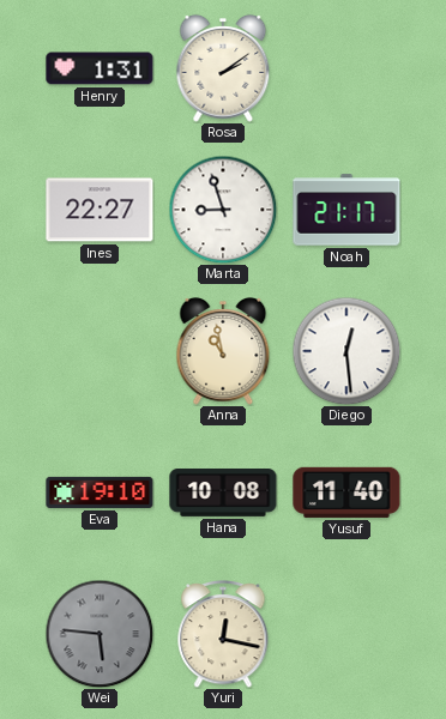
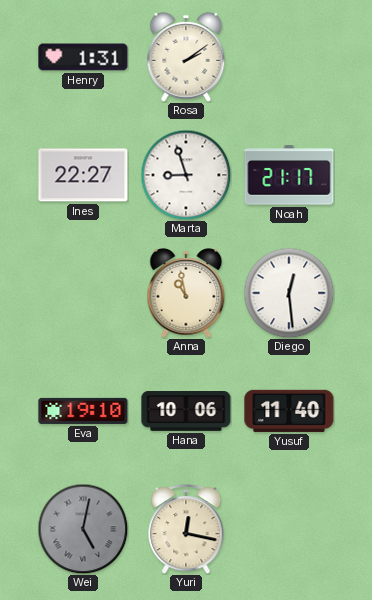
Hana: 10:08 -> 10:06 (186, 412)
Wei: 5:46 -> 5:02 (83, 529)
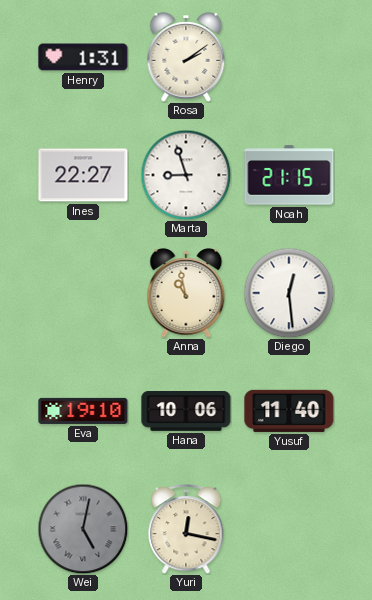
Noah: 21:17 -> 21:15 (289, 175)
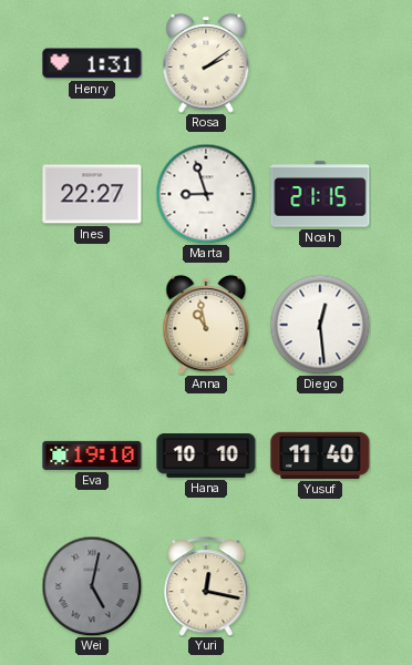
Hana: 10:06 -> 10:10 (206, 457)
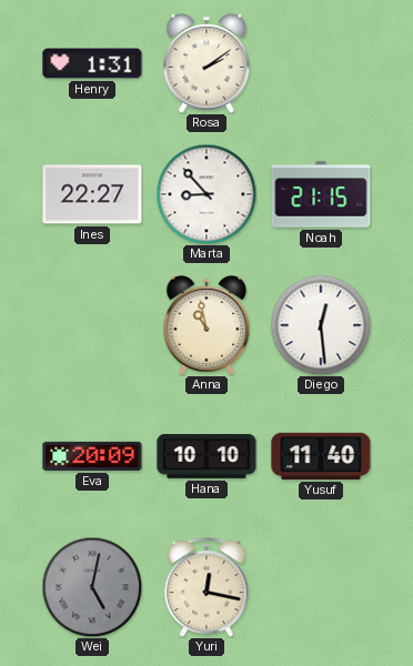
Marta: 8:57 -> 8:53 (206, 194)
Eva: 19:10 -> 20:09 (92, 456)
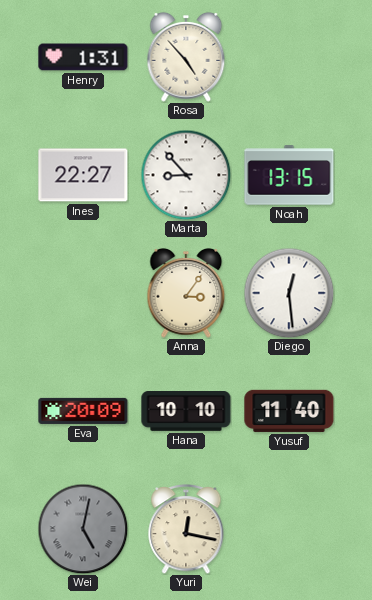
Rosa: 2:09 -> 4:53 (186, 57)
Noah: 21:15 -> 13:15 (289, 175)
Anna: 10:58 -> 3:06 (186, 293)
